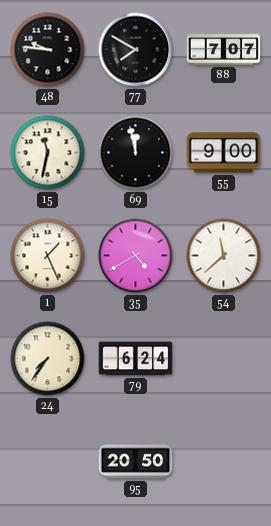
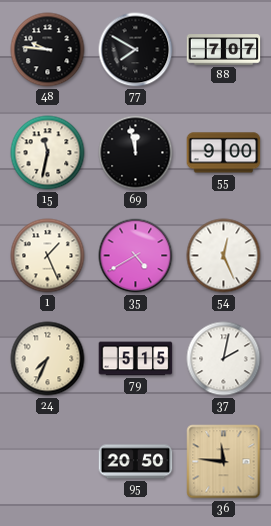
54: 11:38 -> 12:26 (224, 256)
24: 7:36 -> 7:34 (48, 359)
79: 6:24 -> 5:15 (136, 359)
37: none -> 2:02 (224, 359)
36: none -> 11:46 (224, 462)
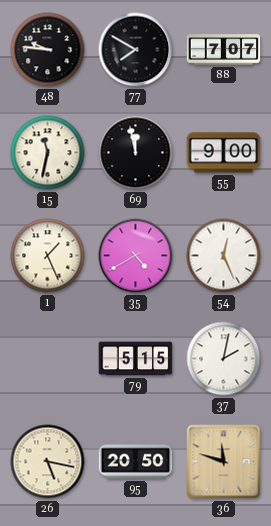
24: 7:34 -> none (48, 359)
26: none -> 5:17 (48, 462)
36: 11:46 -> 11:48 (224, 462)
